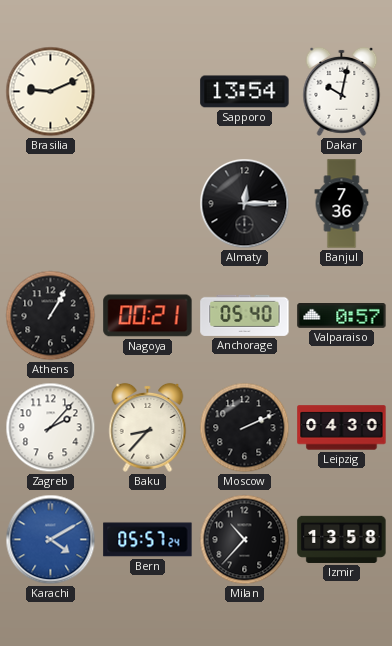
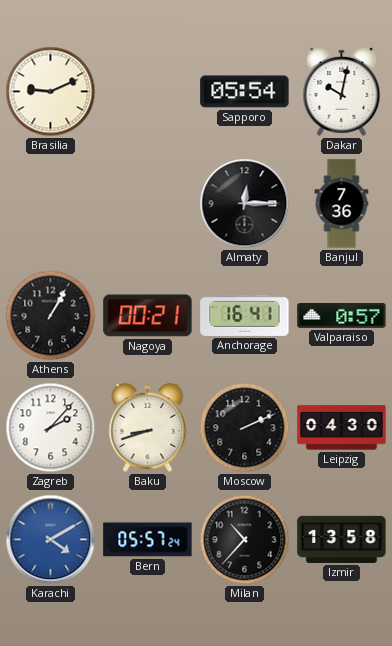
Sapporo: 13:54 -> 05:54 (245, 92)
Anchorage: 05:40 -> 16:41 (245, 315)
Baku: 8:37 -> 8:42 (148, 427)
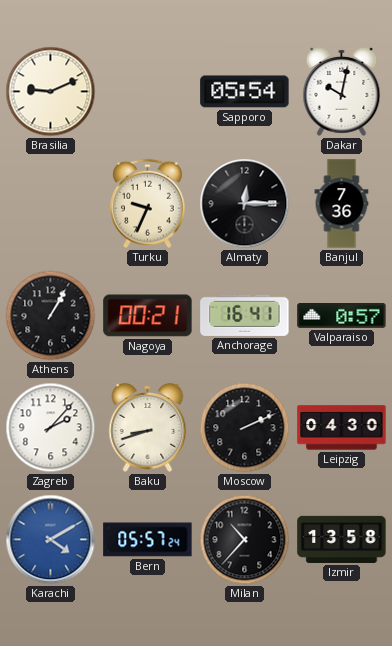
Turku: none -> 9:34 (148, 204)
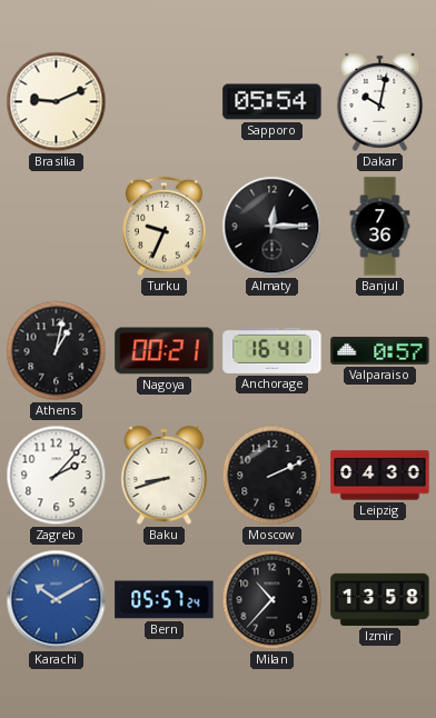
Athens: 1:05 -> 1:02 (57, 351)
Karachi: 4:10 -> 10:10 (57, 600)
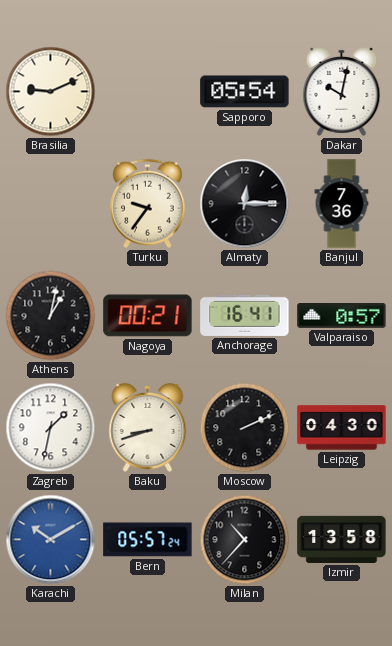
Turku: 9:34 -> 9:36 (148, 204)
Zagreb: 2:07 -> 1:32 (51, 428)
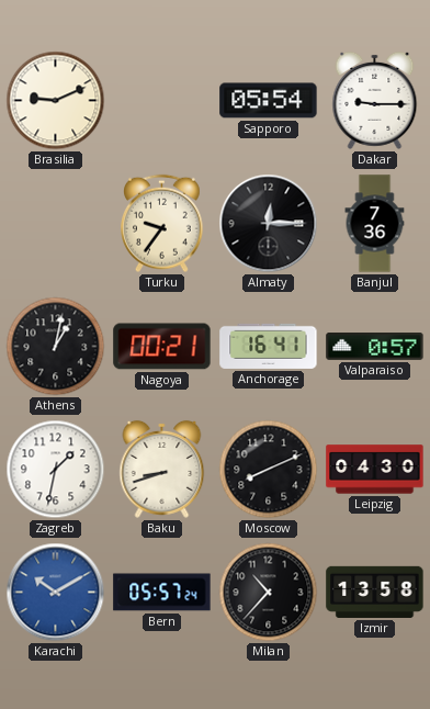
Dakar: 10:02 -> 9:15 (375, 100)
Moscow: 2:11 -> 8:11 (269, 470)
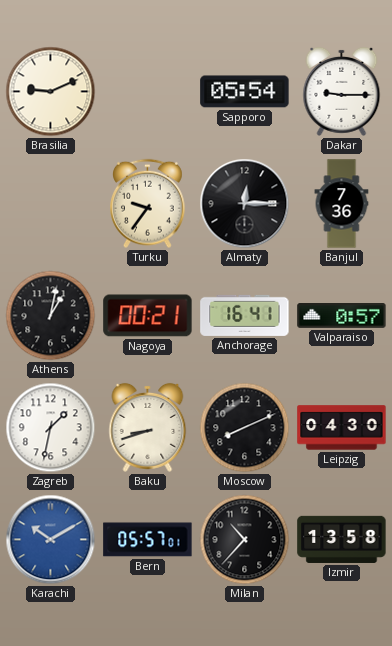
Bern: 05:57:24 -> 05:57:01 (148, 540)
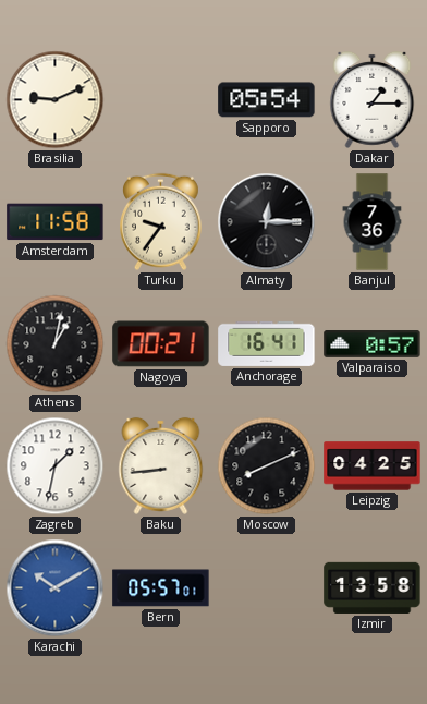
Dakar: 9:15 -> 1:15 (373, 99)
Amsterdam: none -> 11:58 (56, 222)
Baku: 8:42 -> 8:44 (161, 465)
Leipzig: 04:30 -> 04:25 (373, 466)
Milan: 10:37 -> none (245, 540)
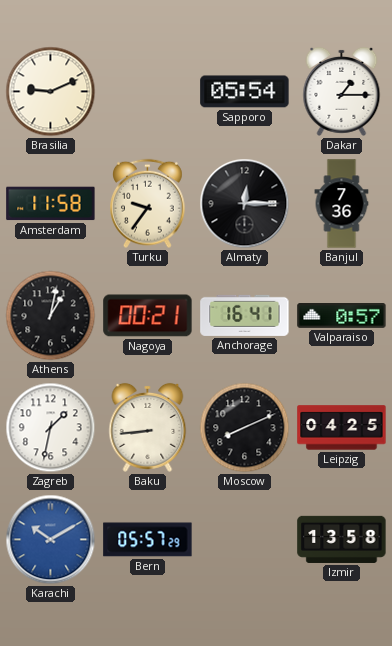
Bern: 05:57:01 -> 05:57:29 (148, 540)
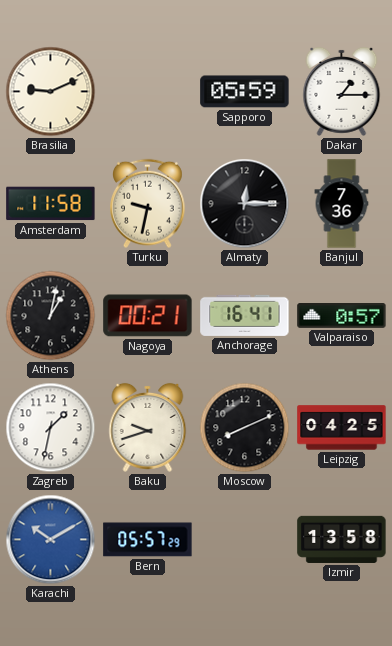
Sapporo: 05:54 -> 05:59 (245, 92)
Turku: 9:36 -> 9:32 (148, 204)
Baku: 8:44 -> 9:42 (148, 427)
